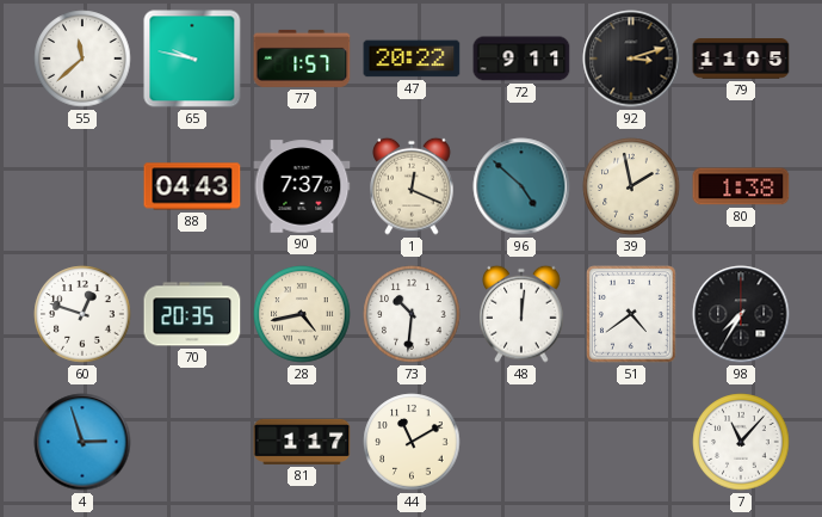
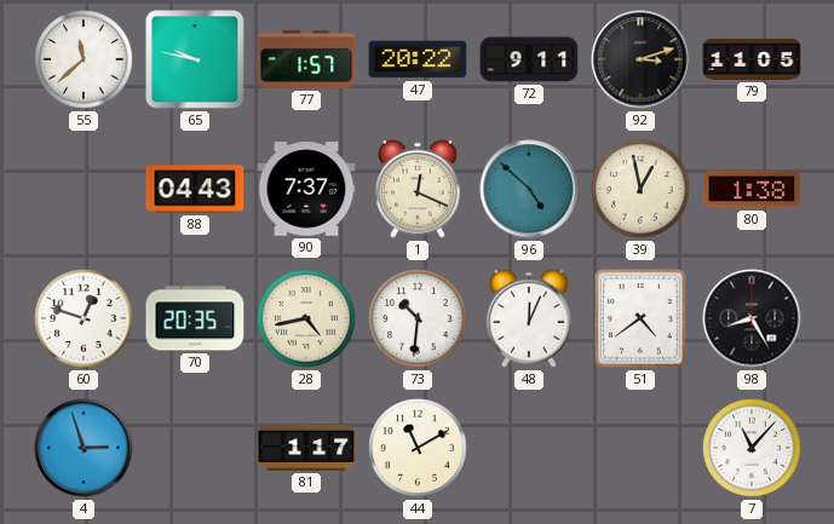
39: 1:58 -> 12:58 (640, 189)
48: 12:01 -> 12:04 (529, 318)
98: 7:35 -> 8:25 (752, 318)
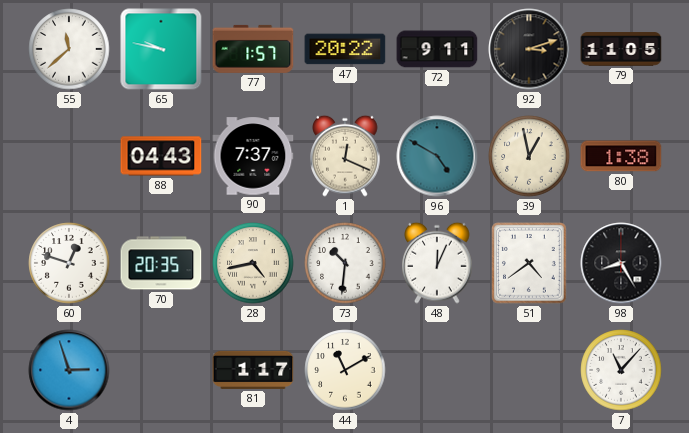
96: 4:52 -> 4:50 (437, 156)
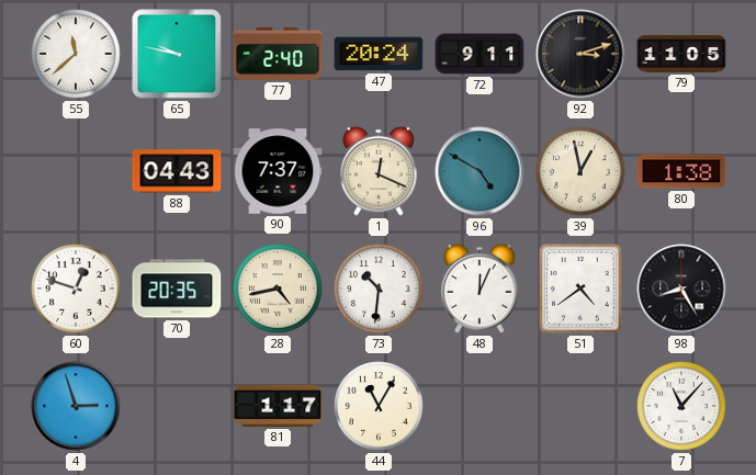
77: 1:57 -> 2:40 (278, 54)
47: 20:22 -> 20:24 (379, 54)
44: 11:10 -> 11:05 (379, 406)
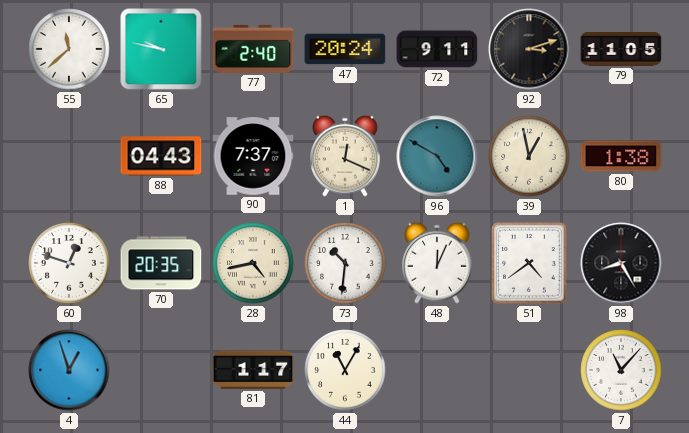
4: 2:57 -> 12:57 (69, 370)
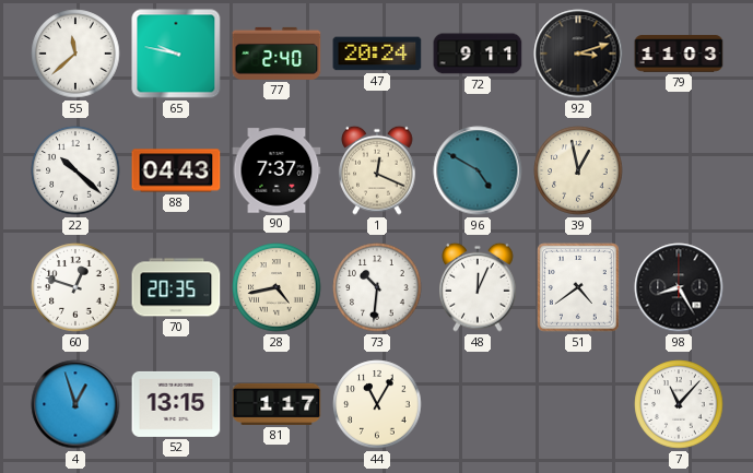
79: 11:05 -> 11:03 (679, 54)
22: none -> 10:22 (75, 170)
80: 1:38 -> none (621, 156)
52: none -> 13:15 (176, 404)
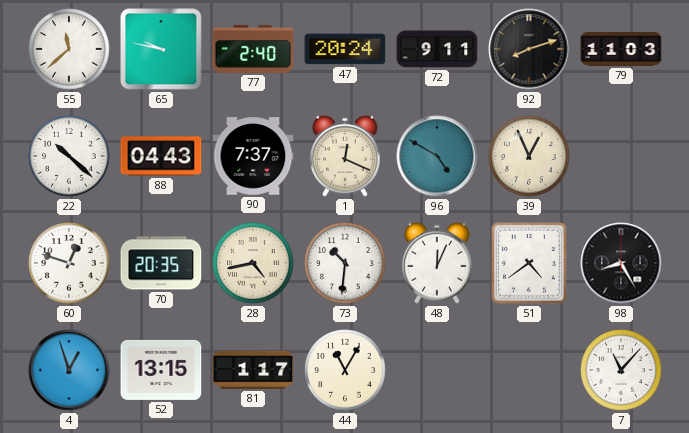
92: 3:12 -> 8:12 (529, 49)
39: 12:58 -> 12:56 (529, 156)
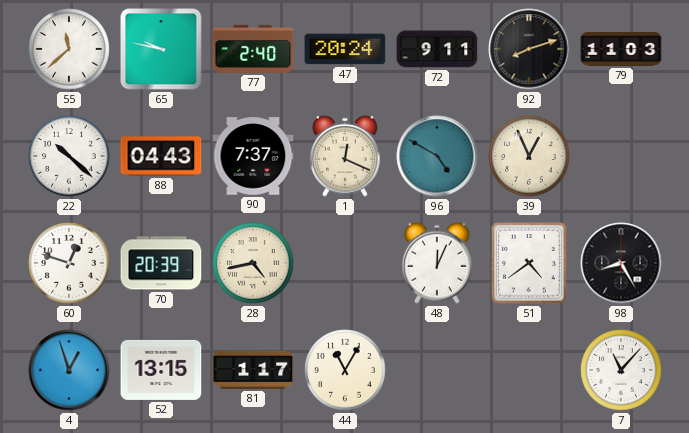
70: 20:35 -> 20:39 (161, 263)
73: 10:31 -> none (345, 263)
